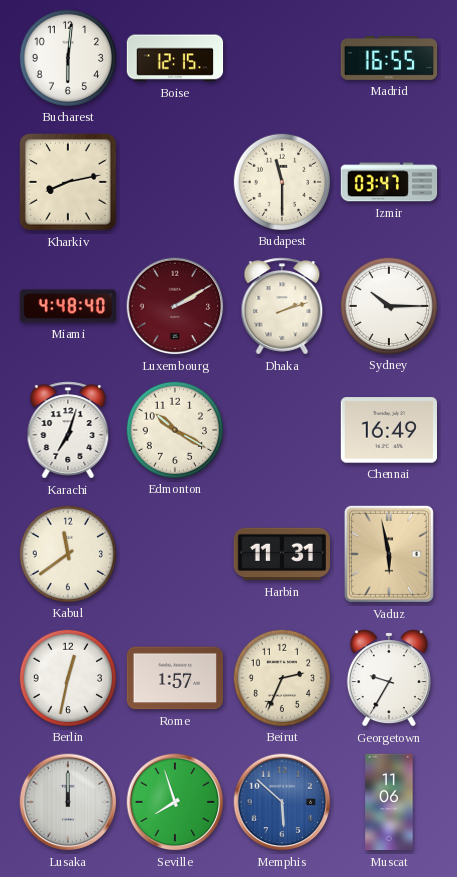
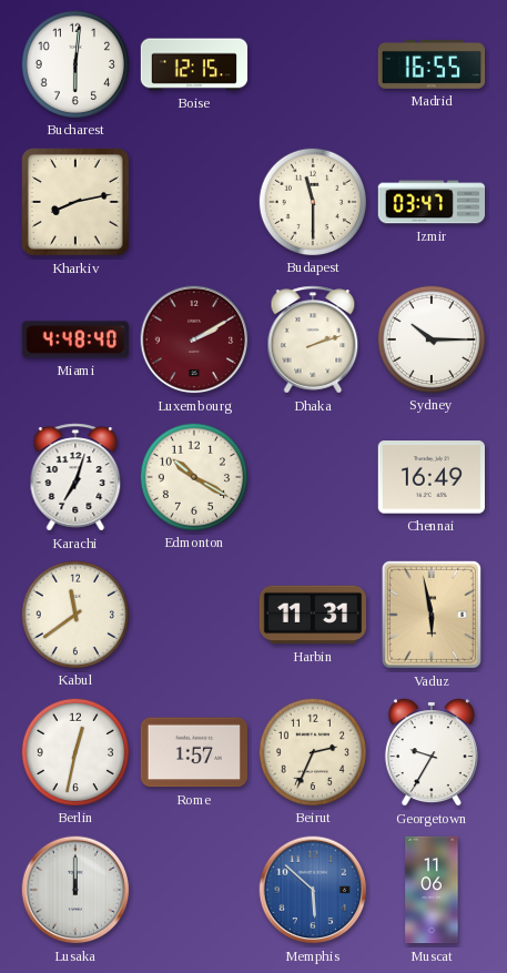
Seville: 7:57 -> none (175, 802)
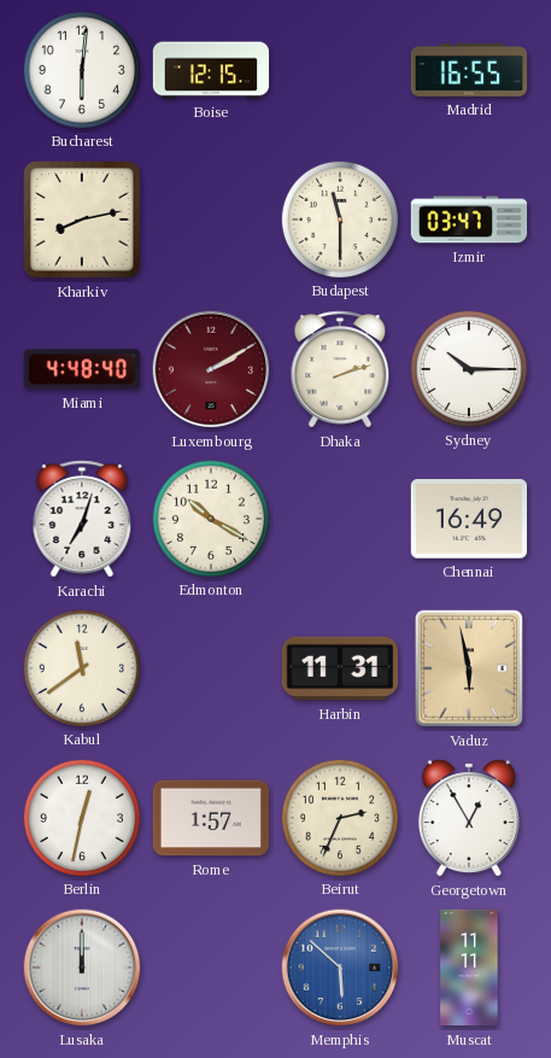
Georgetown: 9:35 -> 12:55 (469, 818)
Muscat: 11:06 -> 11:11 (469, 968)
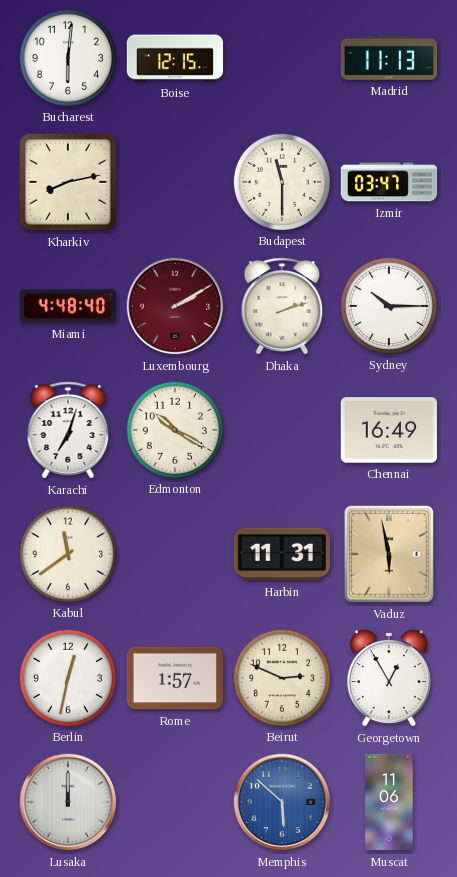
Madrid: 16:55 -> 11:13 (389, 58)
Beirut: 2:34 -> 2:49 (281, 677)
Muscat: 11:11 -> 11:06 (389, 802)
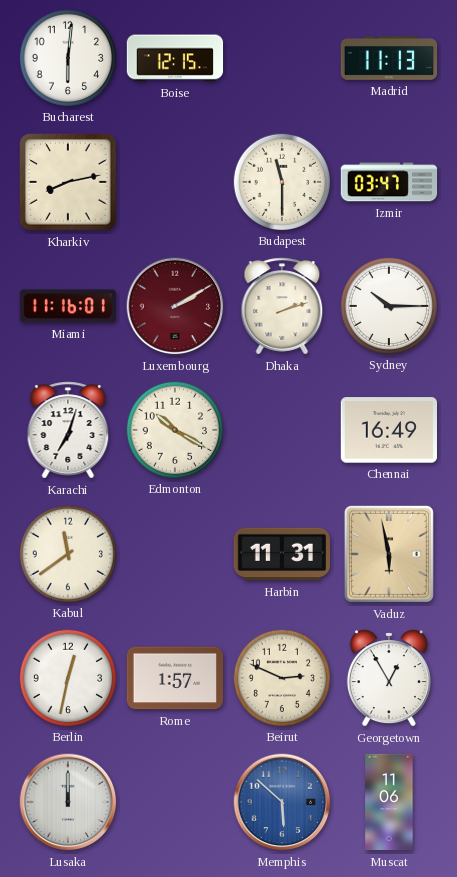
Miami: 4:48 -> 11:16 (67, 306)
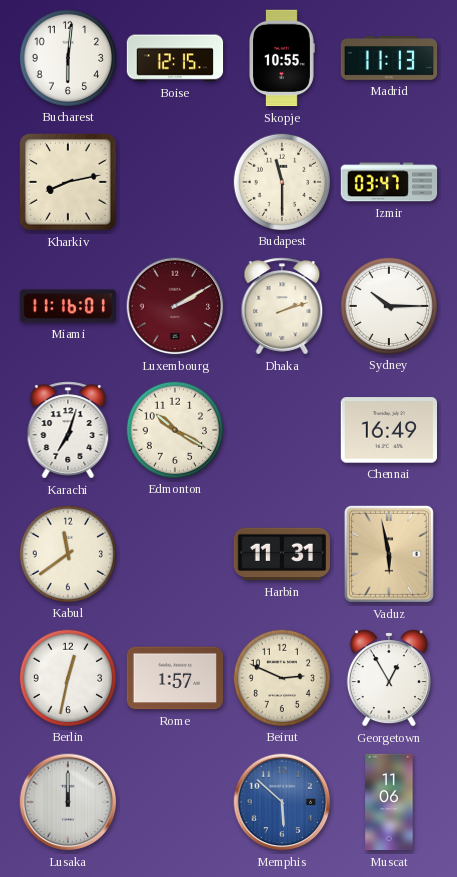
Skopje: none -> 10:55 (282, 58)
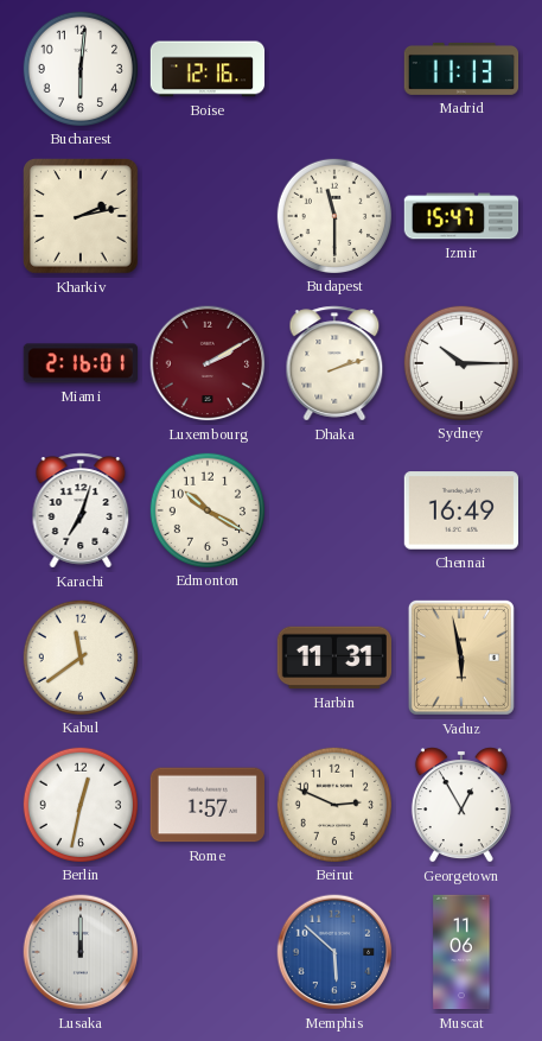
Boise: 12:15 -> 12:16 (208, 69)
Skopje: 10:55 -> none (282, 58)
Kharkiv: 8:13 -> 2:13 (81, 216)
Izmir: 03:47 -> 15:47 (461, 216)
Miami: 11:16 -> 2:16 (79, 363)
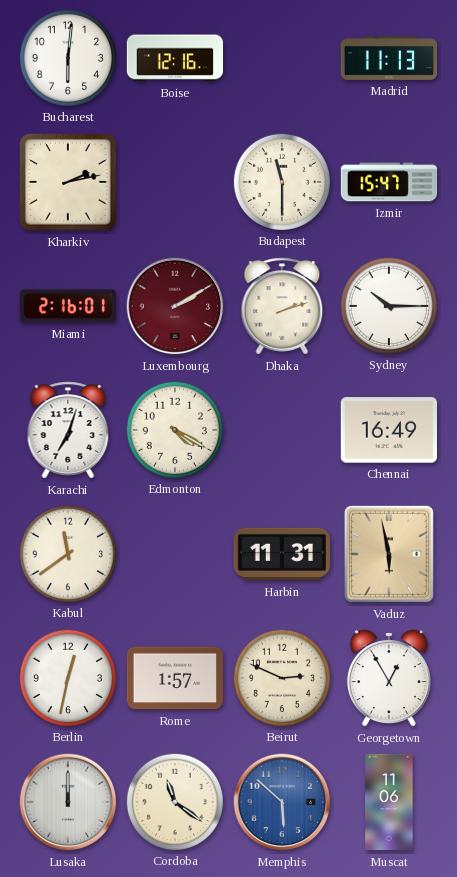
Edmonton: 10:20 -> 4:20 (174, 429)
Cordoba: none -> 11:21 (174, 801)
